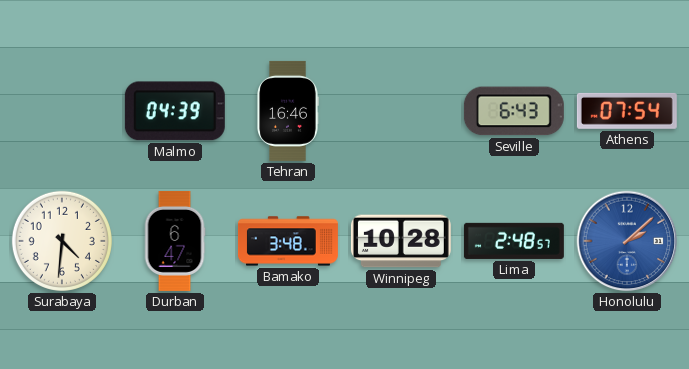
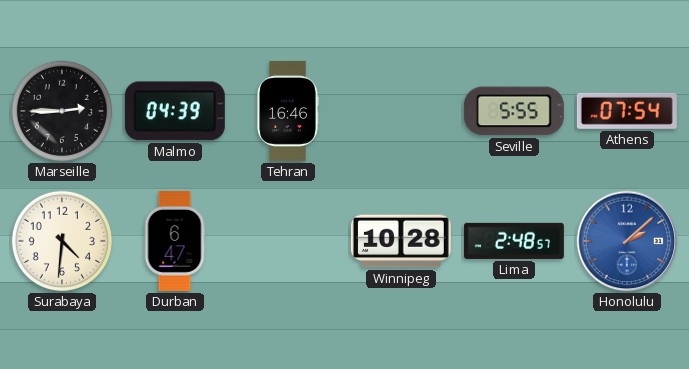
Marseille: none -> 2:45 (62, 111)
Seville: 6:43 -> 5:55 (514, 111)
Bamako: 3:48 -> none (288, 241)
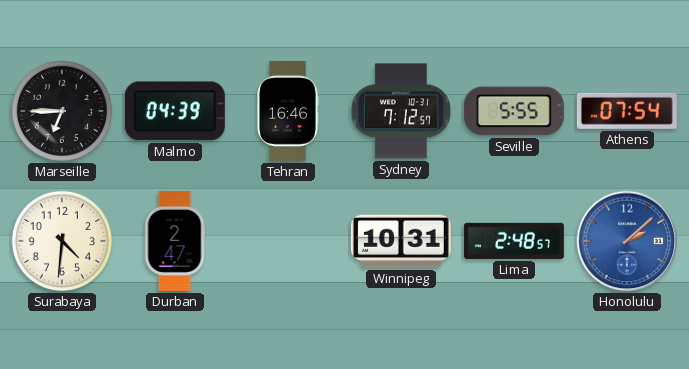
Marseille: 2:45 -> 6:45 (62, 111)
Sydney: none -> 7:12 (401, 111)
Durban: 6:47 -> 2:47 (175, 241)
Winnipeg: 10:28 -> 10:31 (401, 241)
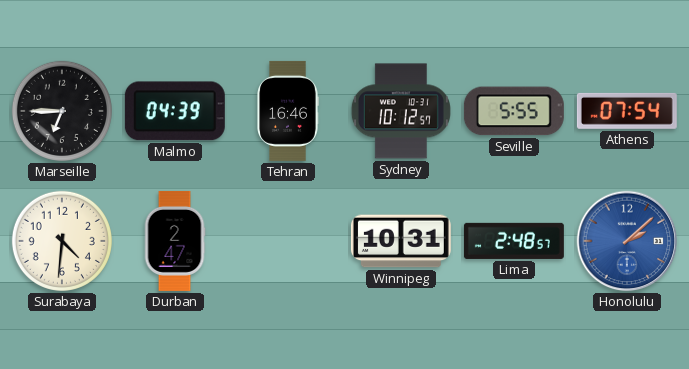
Sydney: 7:12 -> 10:12 (401, 111)
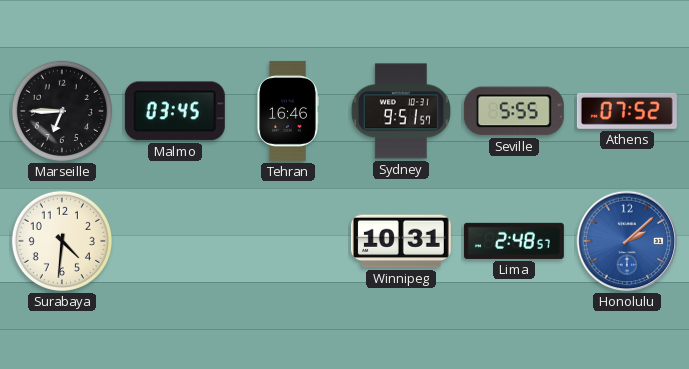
Malmo: 04:39 -> 03:45 (175, 111)
Sydney: 10:12 -> 9:51 (401, 111)
Athens: 07:54 -> 07:52 (627, 111)
Durban: 2:47 -> none (175, 241)
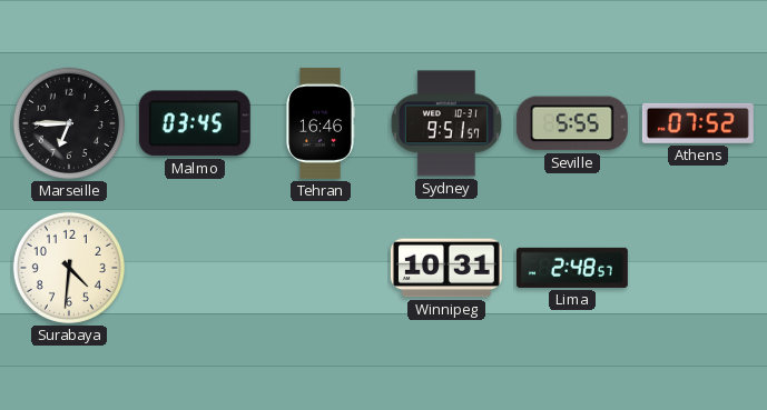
Honolulu: 2:08 -> none (627, 241)
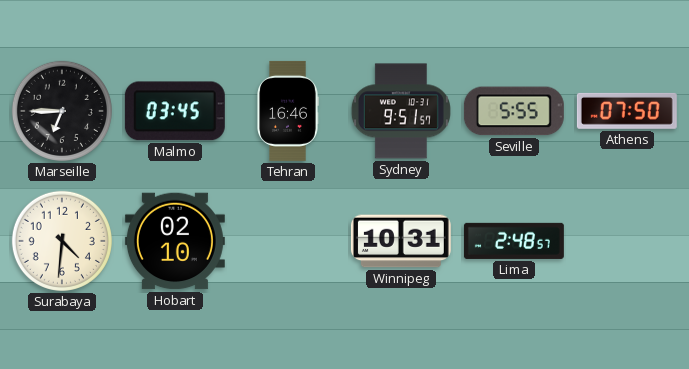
Athens: 07:52 -> 07:50 (627, 111)
Hobart: none -> 02:10 (175, 241)
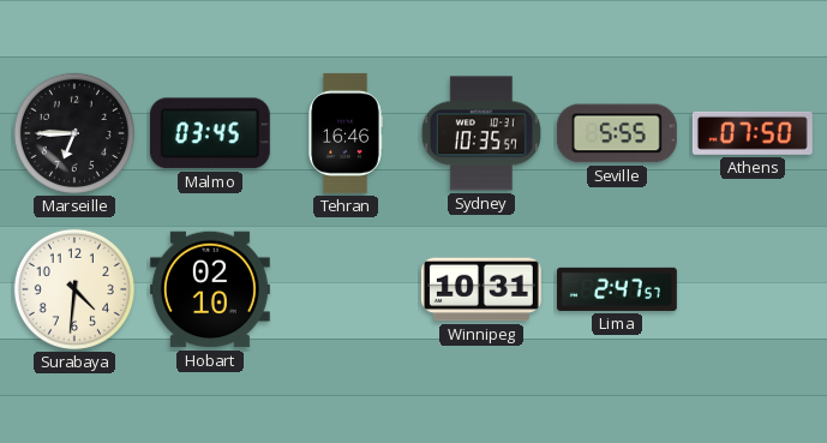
Sydney: 9:51 -> 10:35 (481, 133)
Lima: 2:48 -> 2:47 (617, 289)
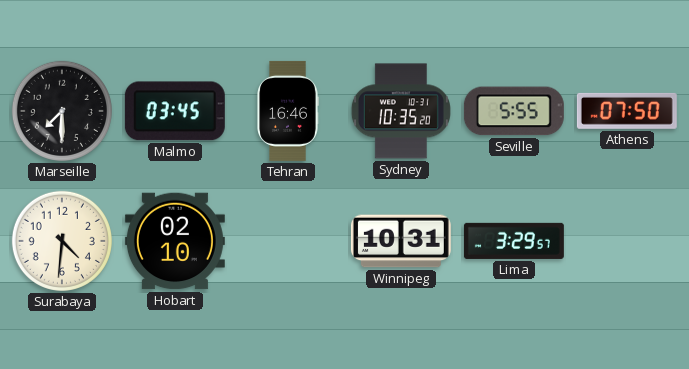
Marseille: 6:45 -> 7:30 (62, 111)
Sydney: 10:35:57 -> 10:35:20 (401, 111)
Lima: 2:47 -> 3:29 (514, 241)
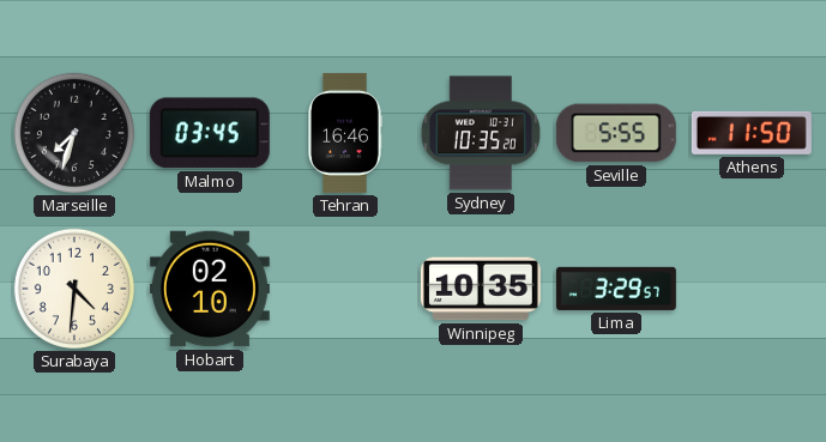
Marseille: 7:30 -> 7:33 (74, 133)
Athens: 07:50 -> 11:50 (752, 133)
Winnipeg: 10:31 -> 10:35 (481, 289)
